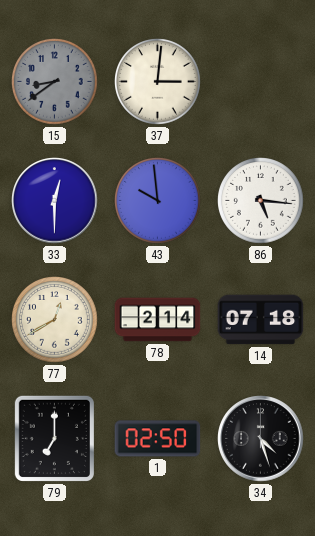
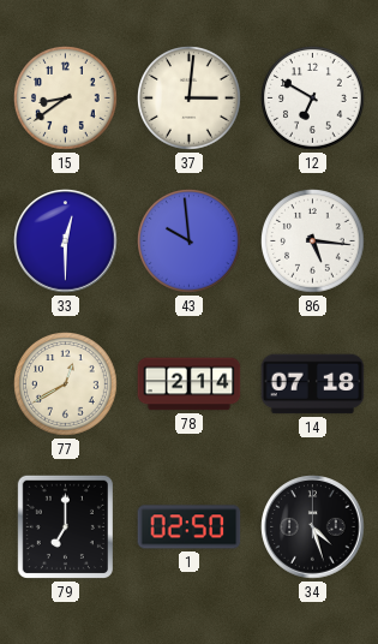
15 dial: grey -> cream (66, 99)
12: none -> 6:50 (313, 99)
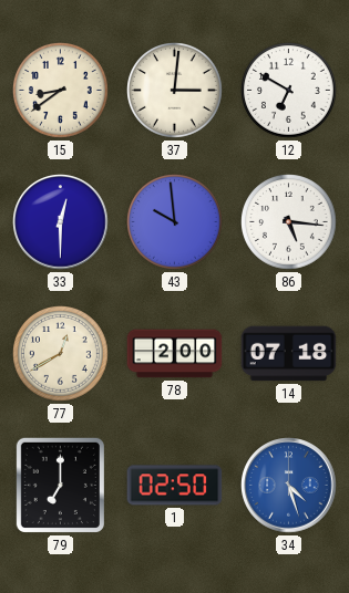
78: 2:14 -> 2:00 (175, 354)
34 dial: black -> blue (289, 486)
